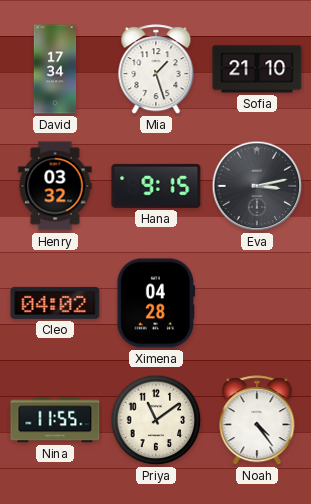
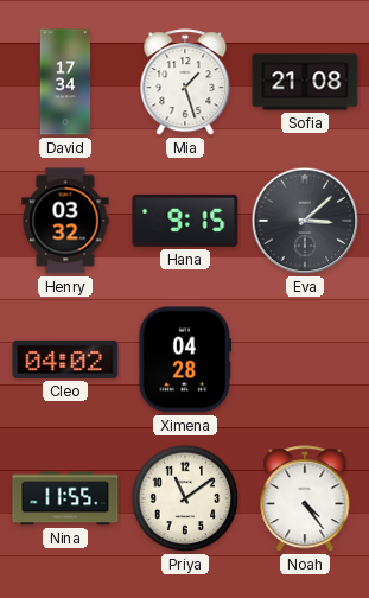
Sofia: 21:10 -> 21:08 (305, 82)
Eva: 3:13 -> 3:08 (305, 221)
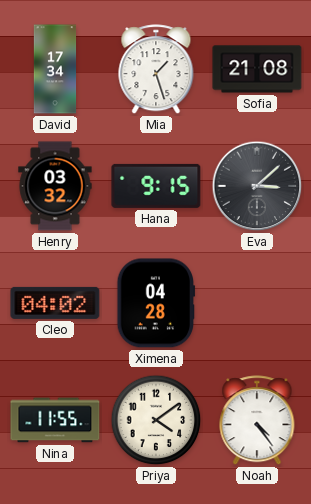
Priya: 11:09 -> 4:09 (156, 420)
